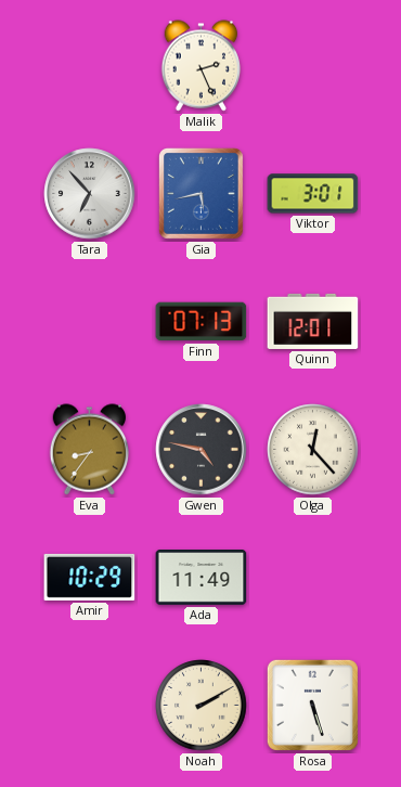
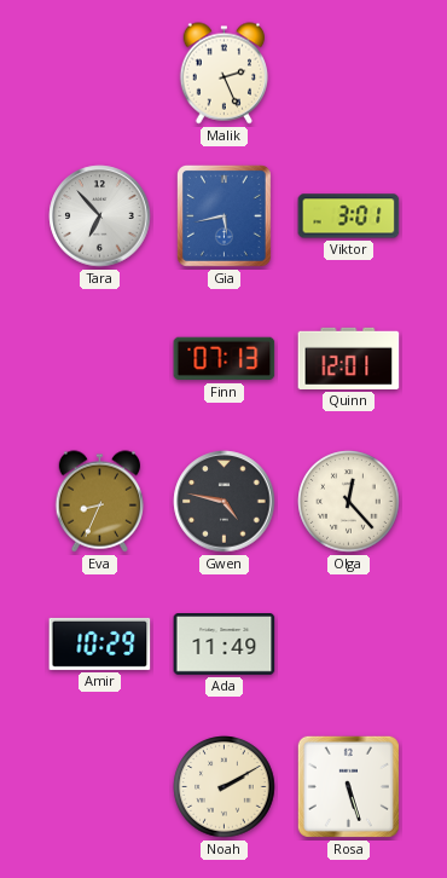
Eva: 8:36 -> 8:34 (100, 502)
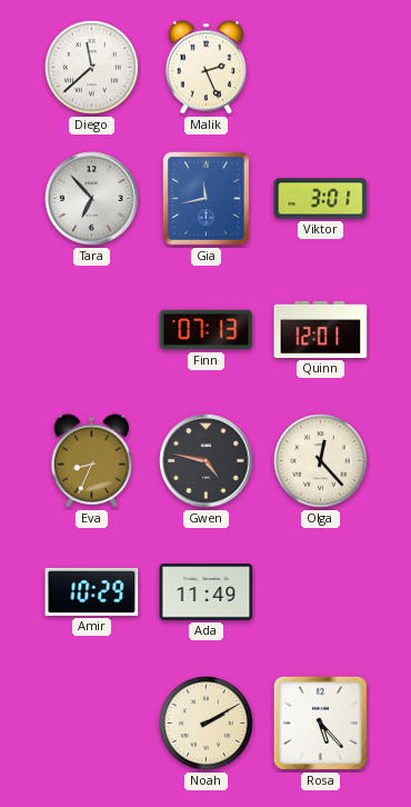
Diego: none -> 11:38 (92, 68)
Gia: 5:43 -> 11:43 (205, 198)
Rosa: 5:27 -> 5:23 (320, 723)
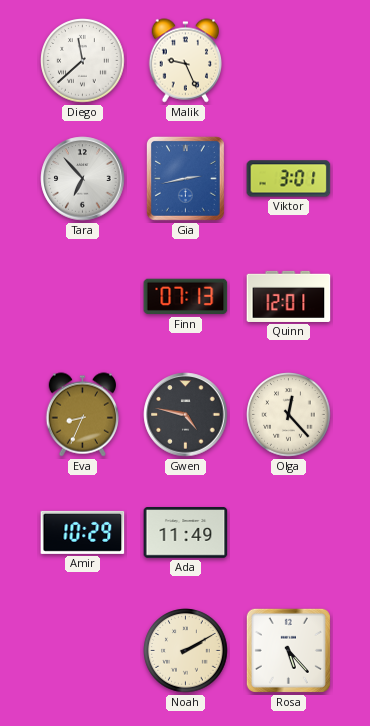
Malik: 2:26 -> 9:26 (186, 61)
Gia: 11:43 -> 2:43 (185, 178)
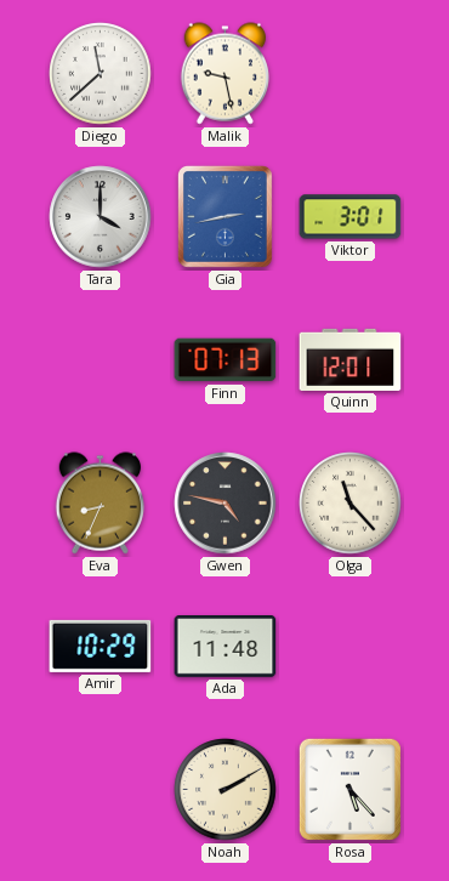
Malik: 9:26 -> 9:28 (226, 74)
Tara: 6:53 -> 4:00 (101, 217)
Olga: 12:23 -> 11:23 (351, 504)
Ada: 11:49 -> 11:48 (226, 647)
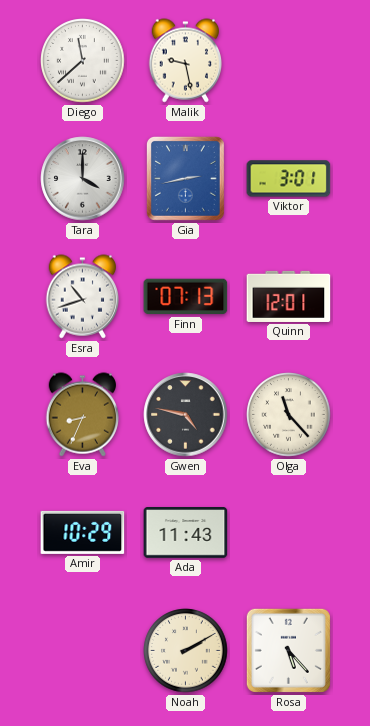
Esra: none -> 10:42 (83, 297)
Ada: 11:48 -> 11:43 (186, 533)
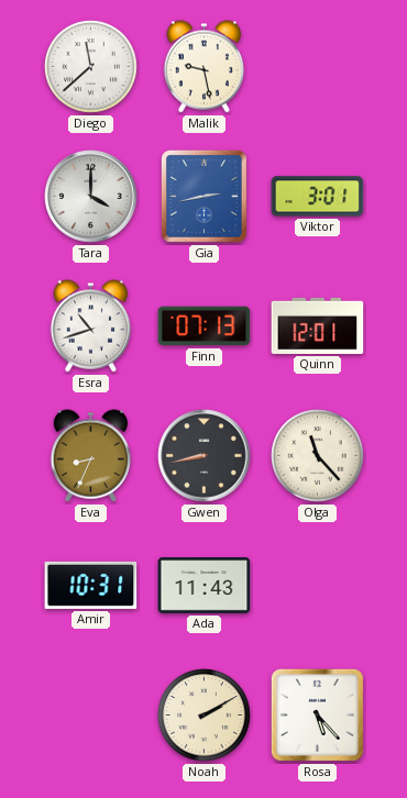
Gwen: 4:47 -> 8:43 (205, 456)
Amir: 10:29 -> 10:31 (91, 585)
